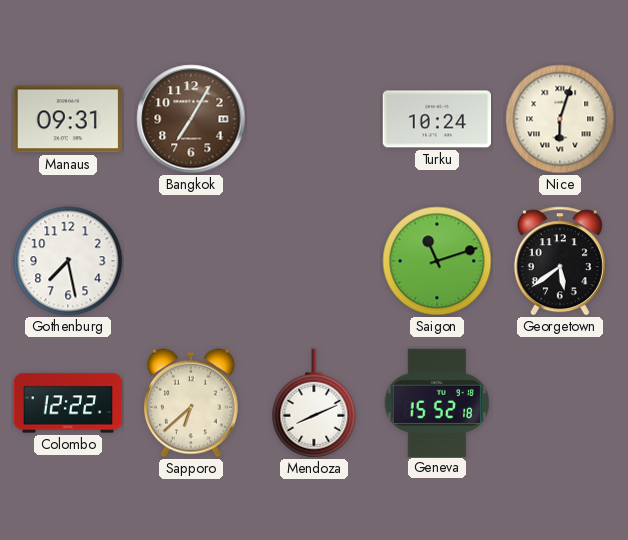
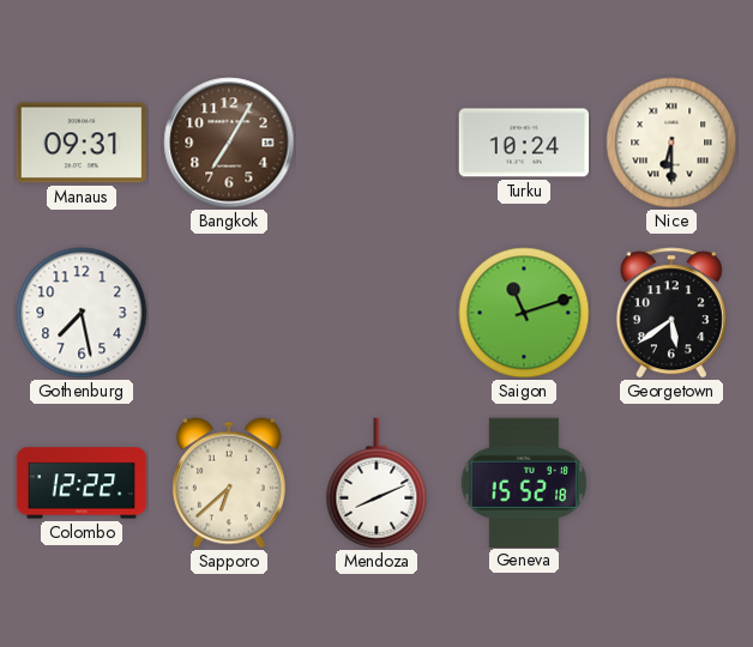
Nice: 6:03 -> 6:30 (671, 143)
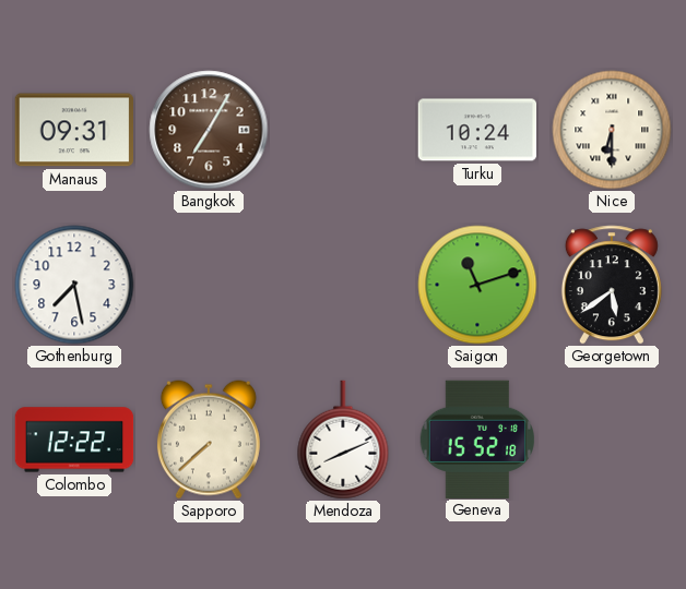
Sapporo: 6:38 -> 7:38 (209, 440)
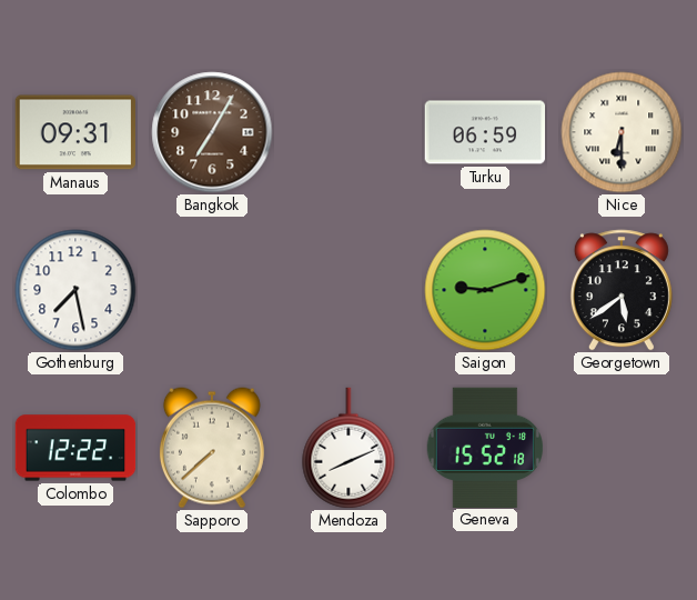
Turku: 10:24 -> 06:59 (485, 132)
Saigon: 11:12 -> 9:12 (485, 290)
